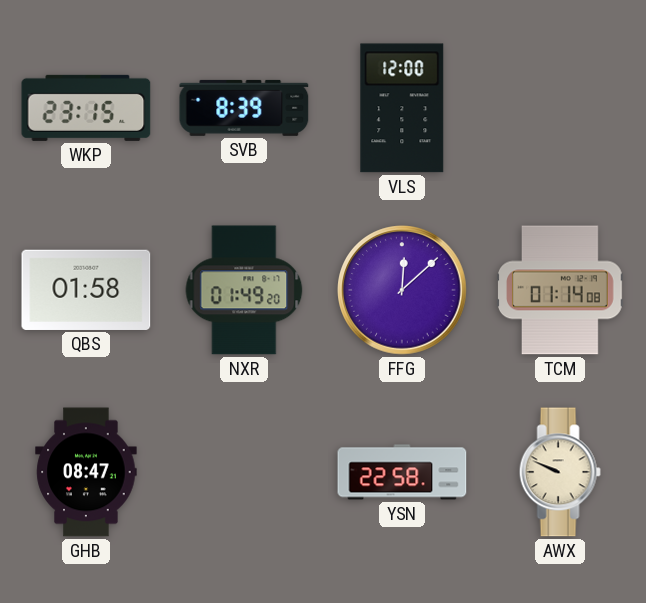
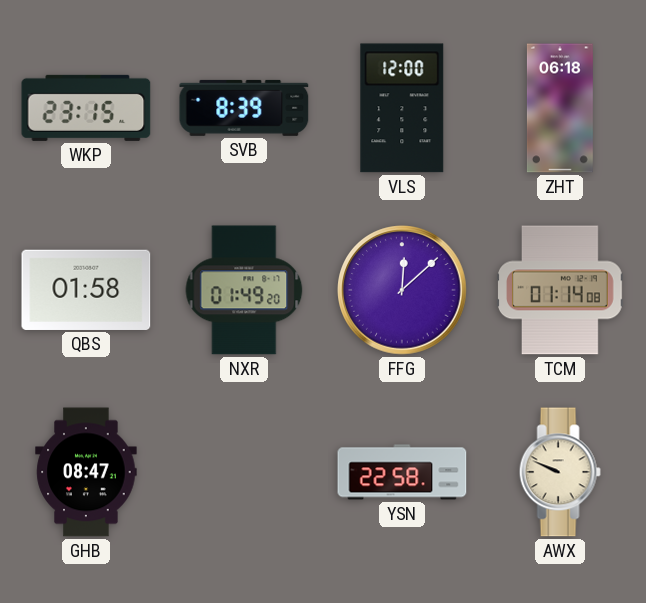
ZHT: none -> 06:18 (560, 108)
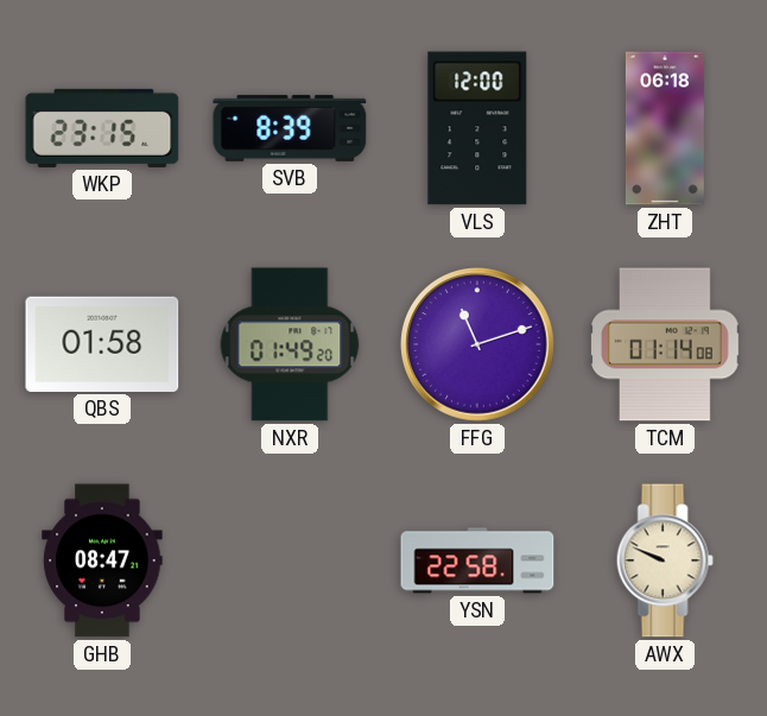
FFG: 12:08 -> 11:12 (477, 344)
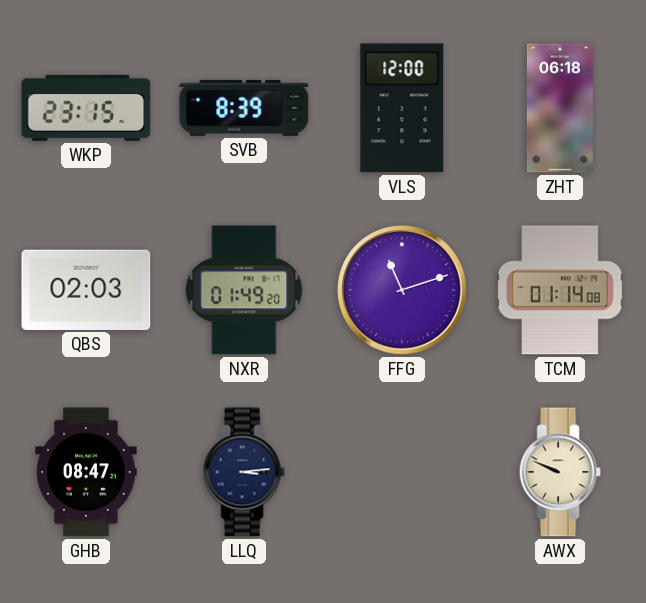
QBS: 01:58 -> 02:03 (86, 290)
LLQ: none -> 3:14 (244, 472)
YSN: 22:58 -> none (477, 560)
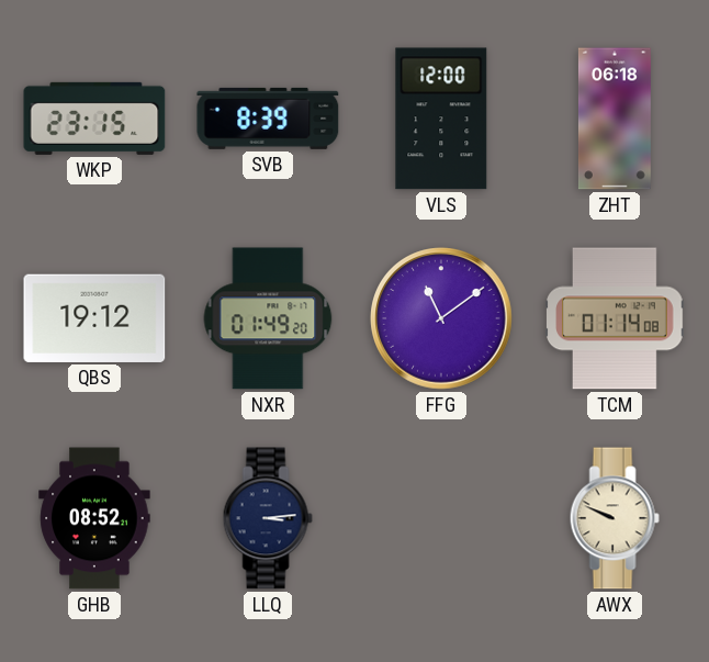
QBS: 02:03 -> 19:12 (94, 318)
FFG: 11:12 -> 11:09 (441, 318)
GHB: 08:47 -> 08:52 (94, 518)
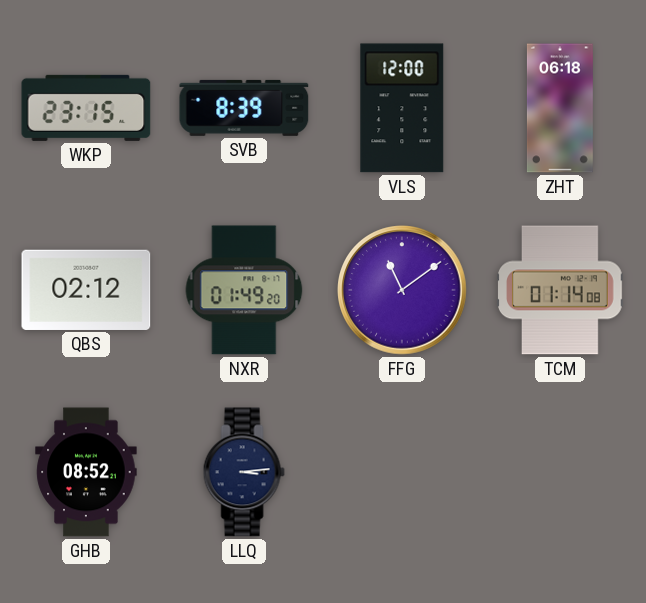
QBS: 19:12 -> 02:12 (86, 290)
AWX: 9:49 -> none (615, 518)
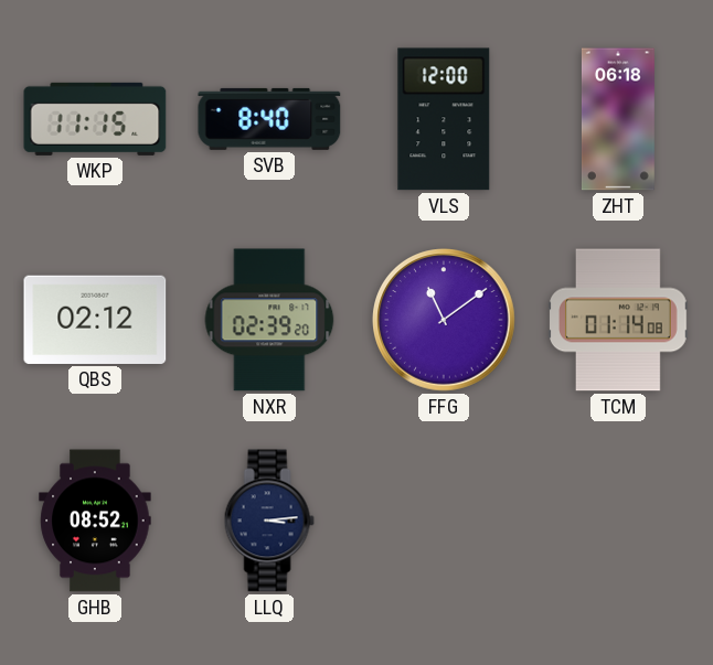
WKP: 23:15 -> 11:15 (95, 119)
SVB: 8:39 -> 8:40 (269, 119)
NXR: 01:49 -> 02:39 (269, 320)
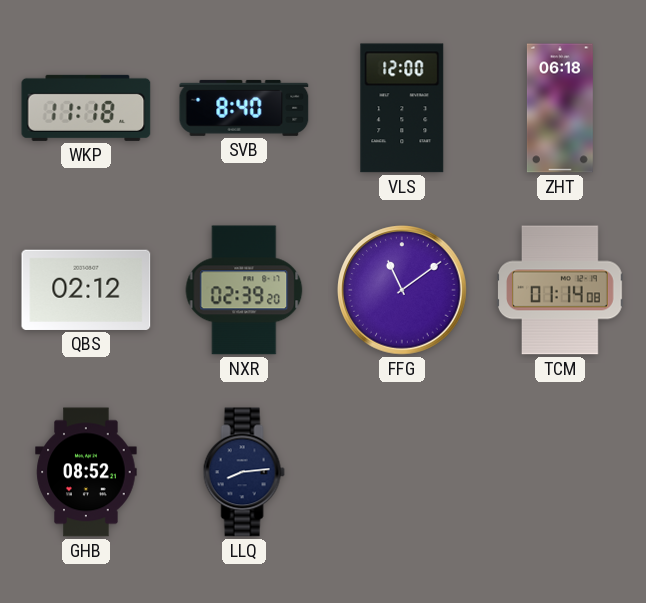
WKP: 11:15 -> 11:18 (86, 108)
LLQ: 3:14 -> 8:14 (244, 472)
